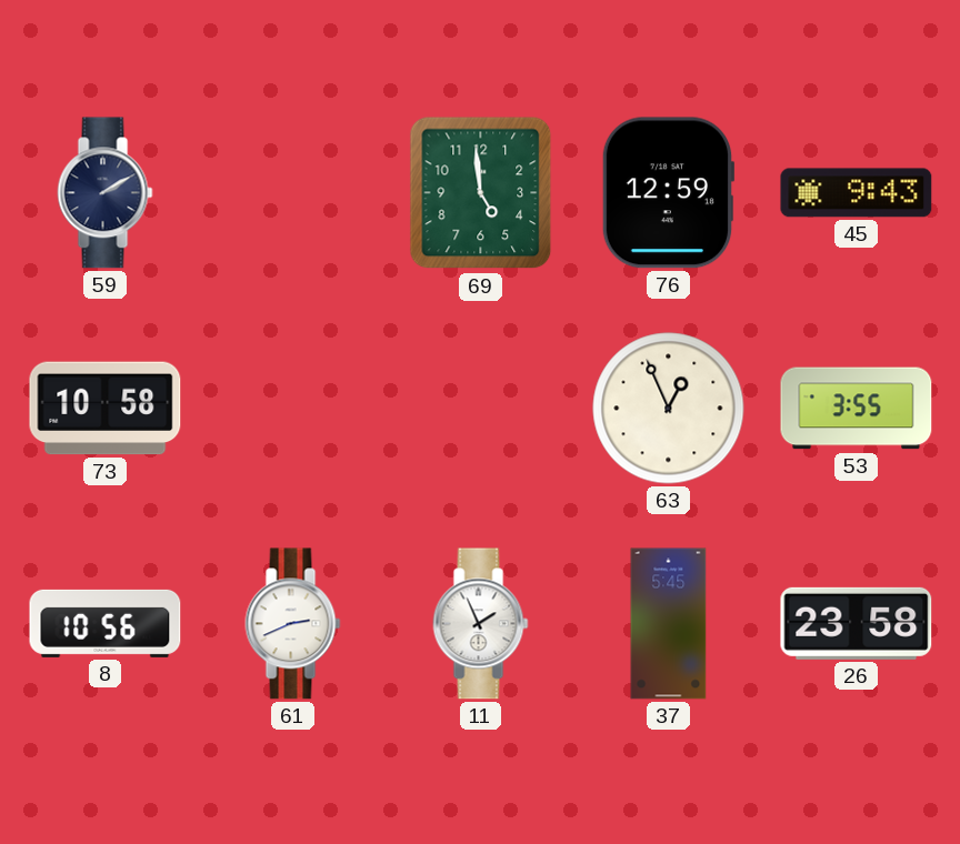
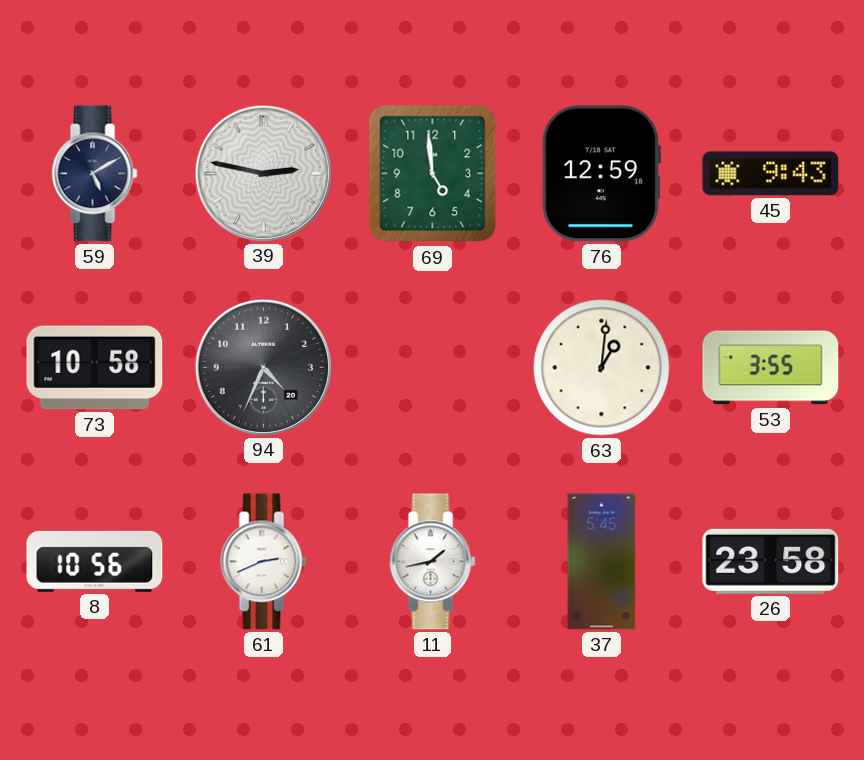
59: 2:10 -> 5:10 (95, 174)
39: none -> 2:47 (263, 173)
94: none -> 4:34 (263, 367)
63: 12:56 -> 1:01 (602, 368)
11: 1:56 -> 1:43 (433, 562)
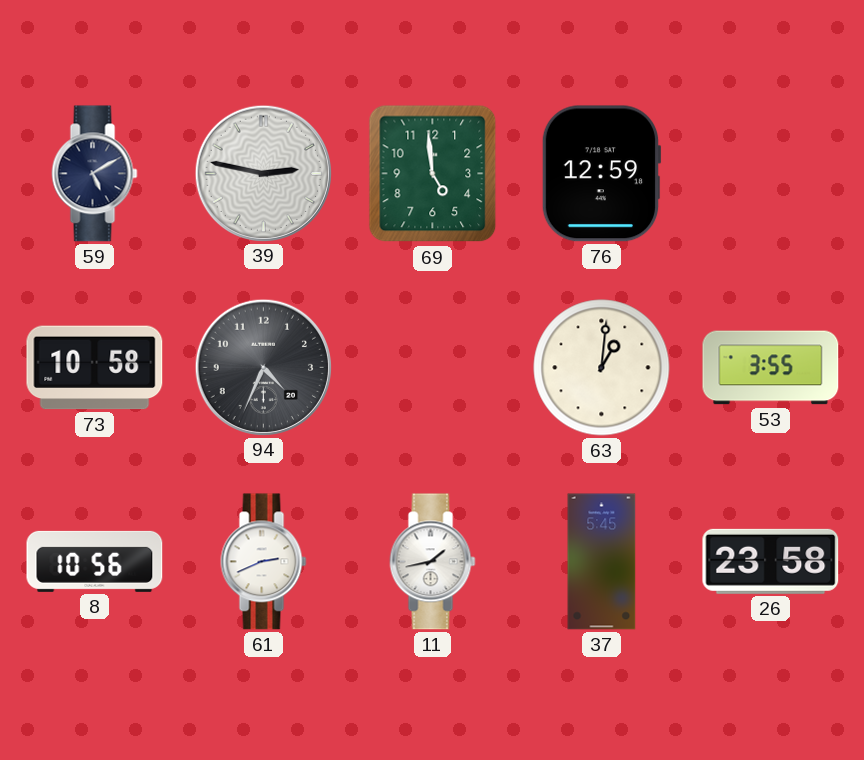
45: 9:43 -> none (771, 174)
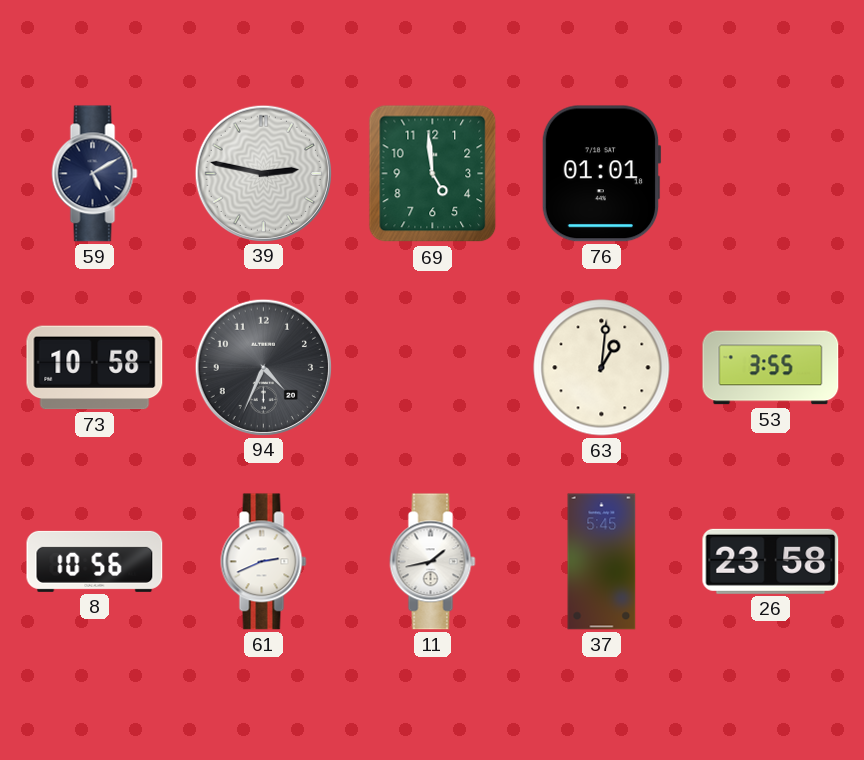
76: 12:59 -> 01:01 (601, 174)
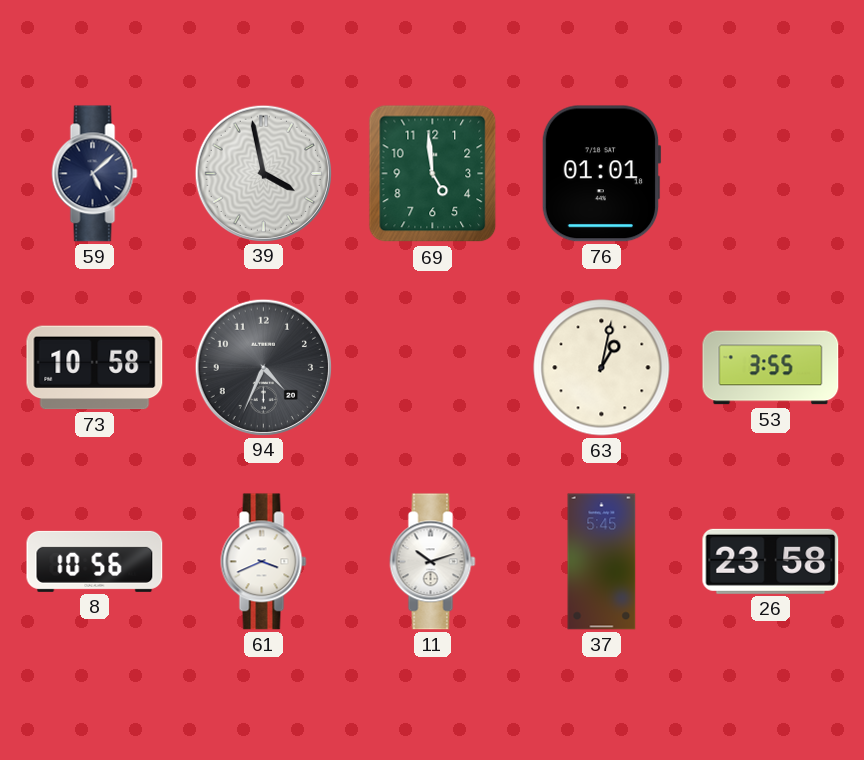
59: 5:10 -> 5:08 (95, 174)
39: 2:47 -> 3:58 (263, 173)
63: 1:01 -> 1:02 (602, 368)
61: 2:41 -> 3:41 (264, 562)
11: 1:43 -> 10:12 (433, 562)
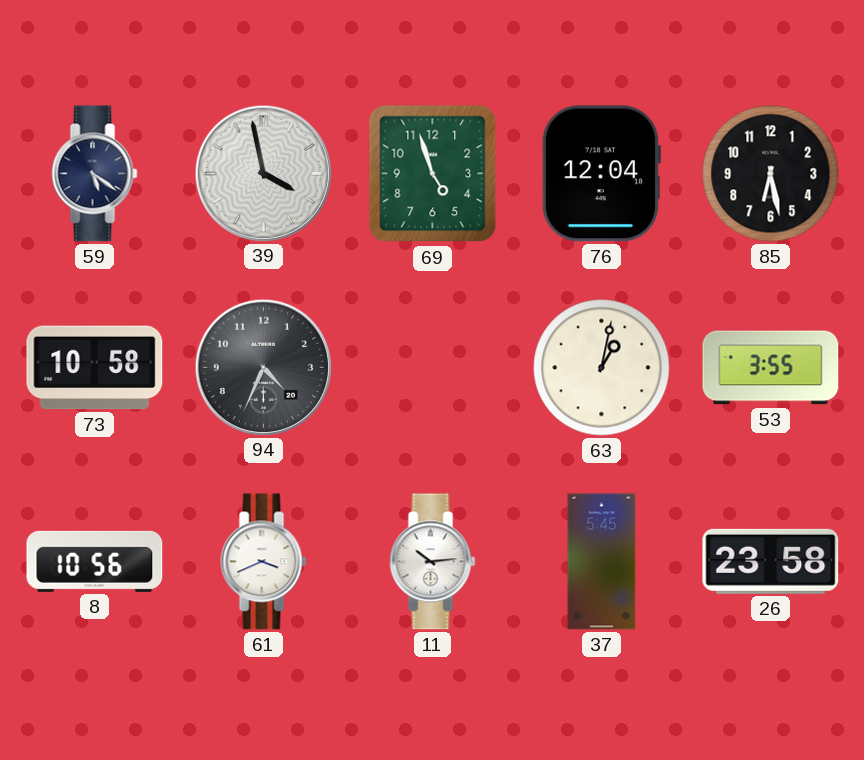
59: 5:08 -> 5:21 (95, 174)
69: 4:59 -> 4:57 (433, 174)
76: 01:01 -> 12:04 (601, 174)
85: none -> 6:28 (771, 174)
11: 10:12 -> 10:14 (433, 562)
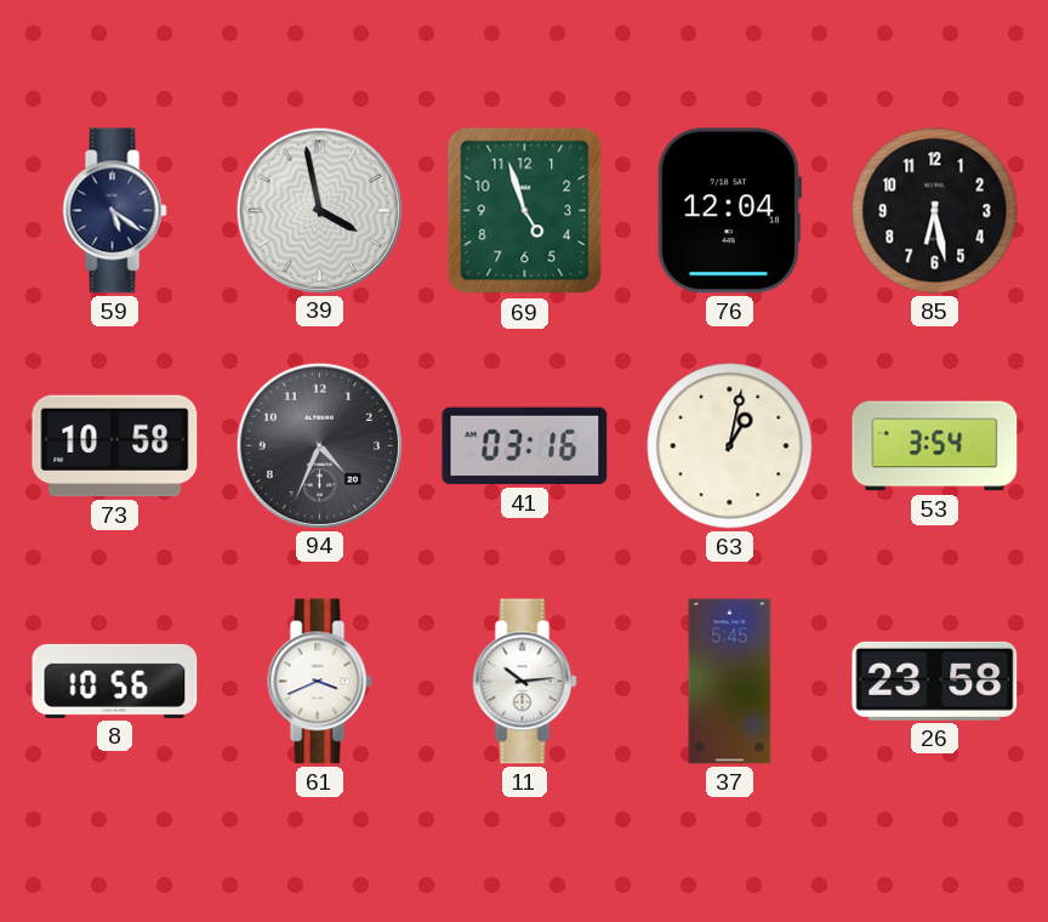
41: none -> 03:16 (525, 446)
53: 3:55 -> 3:54 (935, 446)
